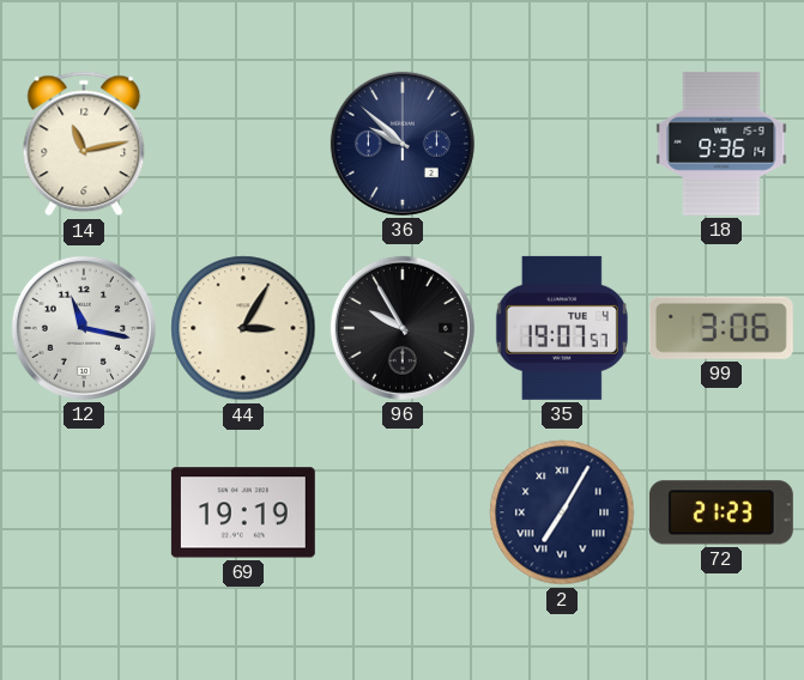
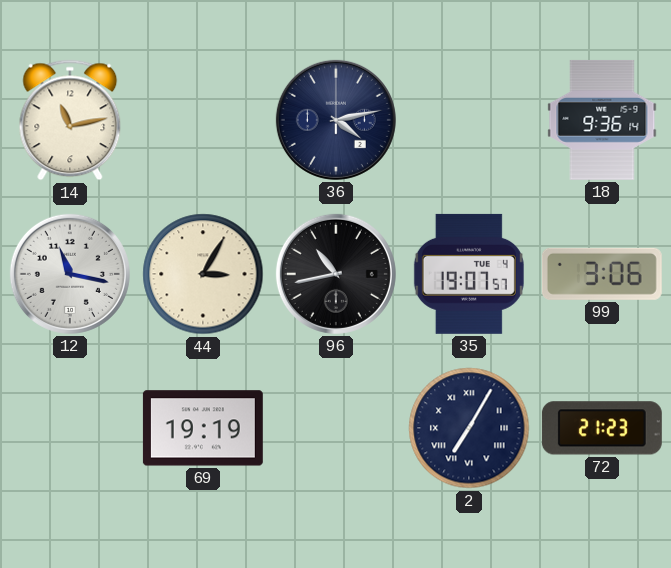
36: 9:52 -> 4:13 (336, 120)
96: 9:55 -> 10:43 (336, 274)
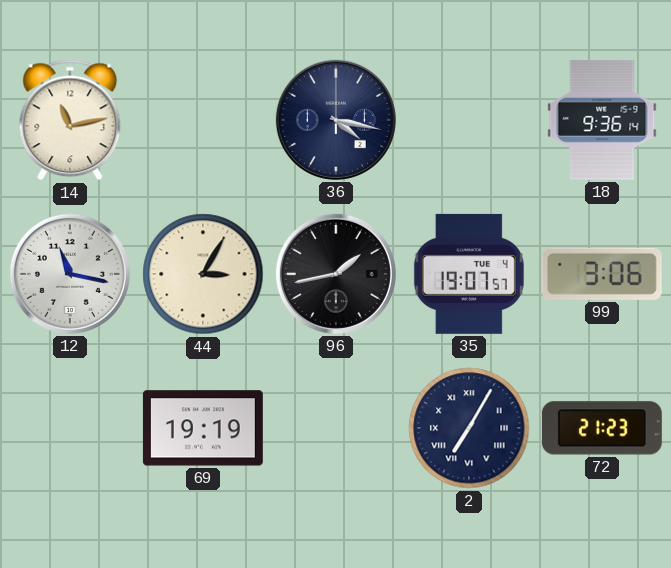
36: 4:13 -> 4:17 (336, 120)
96: 10:43 -> 1:43 (336, 274)
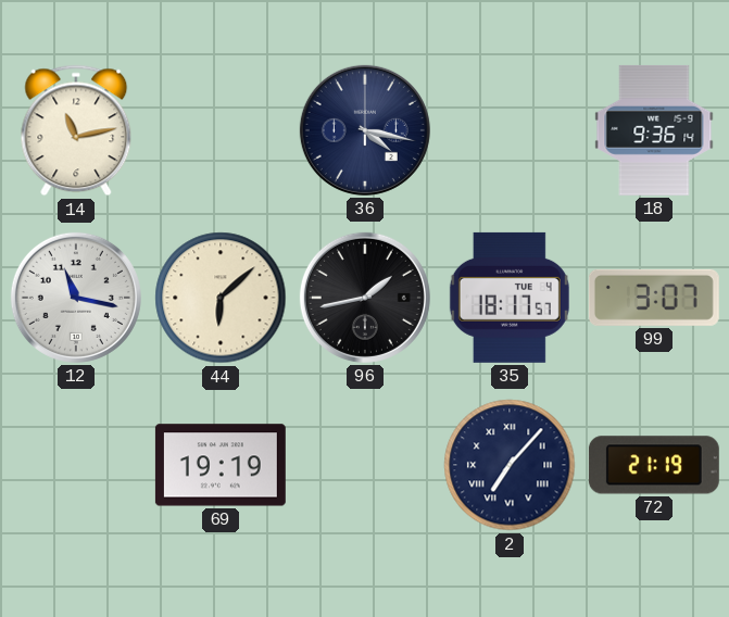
44: 3:05 -> 6:08 (221, 298)
35: 19:07 -> 18:17 (510, 298)
99: 3:06 -> 3:07 (654, 298)
2: 7:05 -> 7:07 (510, 465)
72: 21:23 -> 21:19 (654, 465)
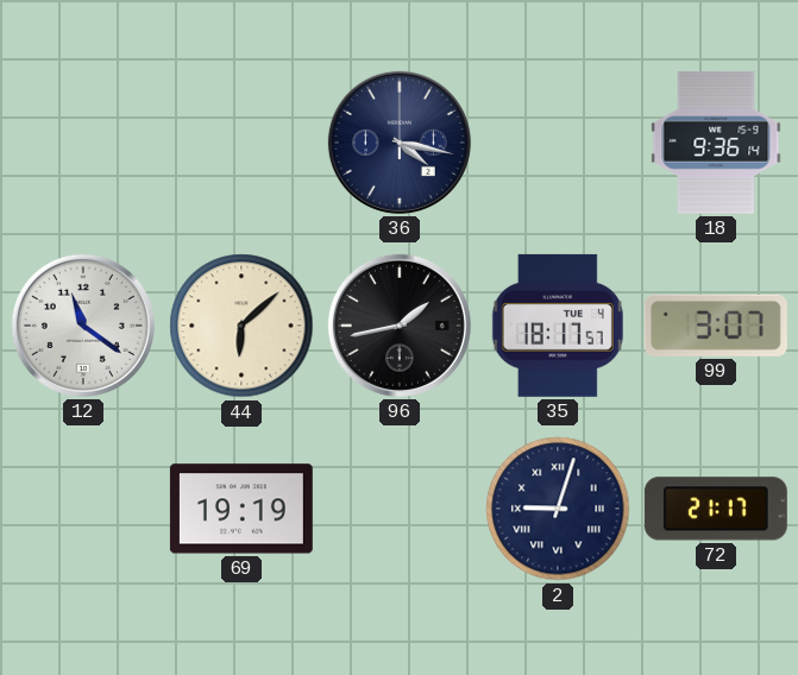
14: 11:13 -> none (76, 130)
12: 11:17 -> 11:21 (83, 326)
2: 7:07 -> 9:03 (558, 509)
72: 21:19 -> 21:17 (716, 509)
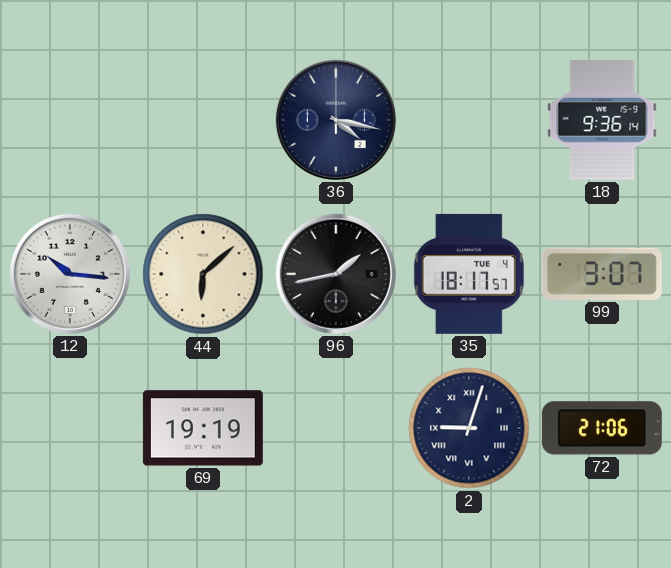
12: 11:21 -> 10:16 (70, 274)
72: 21:17 -> 21:06 (602, 428)
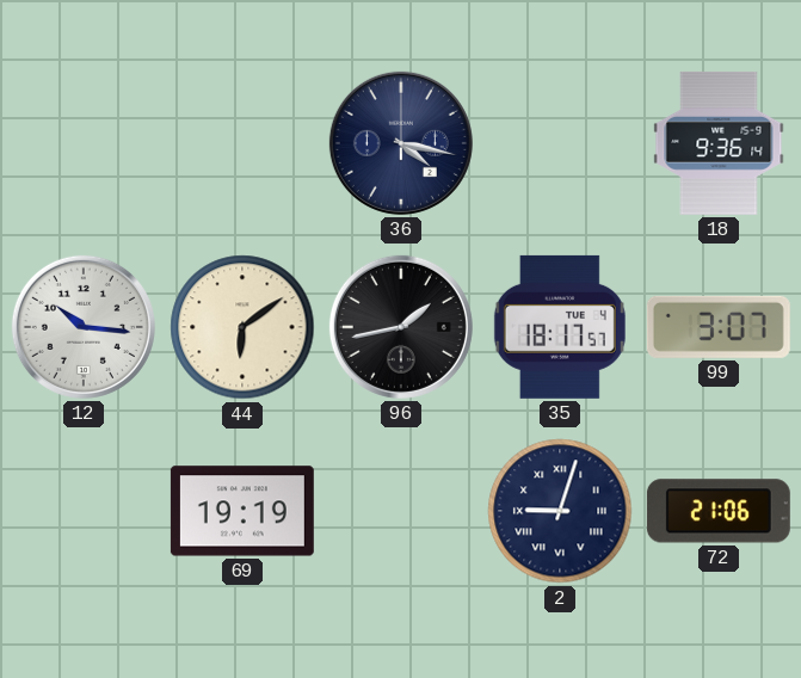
44: 6:08 -> 6:09 (242, 327)
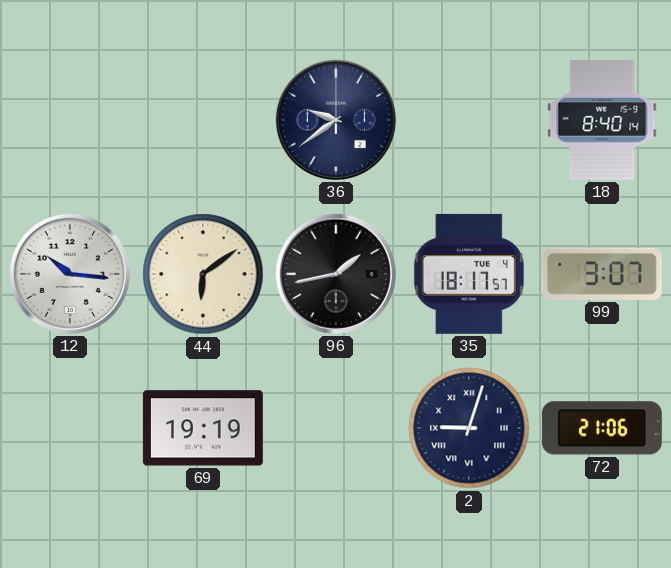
36: 4:17 -> 9:39 (336, 120)
18: 9:36 -> 8:40 (602, 120)
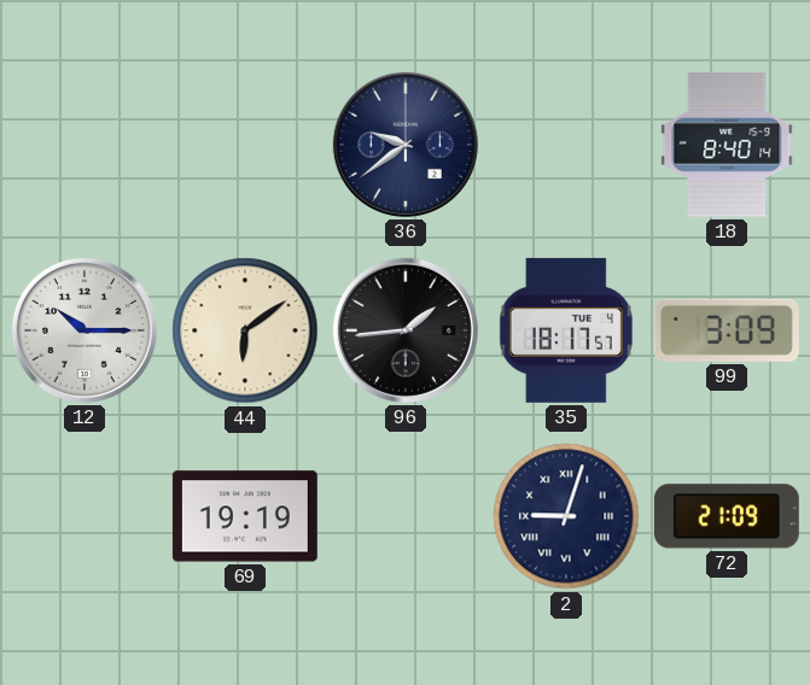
12: 10:16 -> 10:15 (85, 330)
96: 1:43 -> 1:44 (406, 330)
99: 3:07 -> 3:09 (727, 330)
72: 21:06 -> 21:09 (727, 516)
